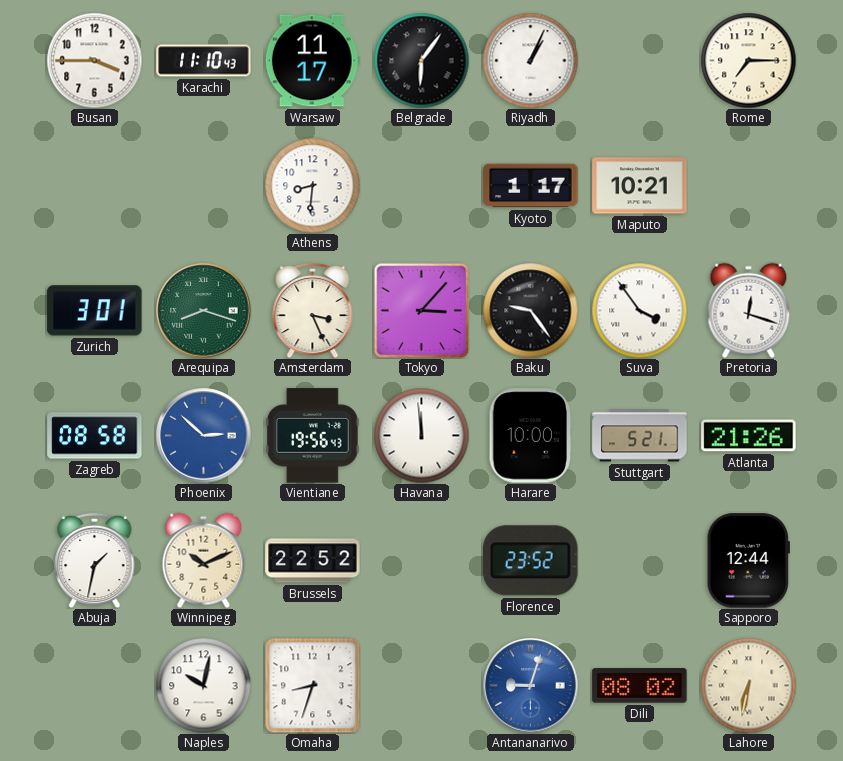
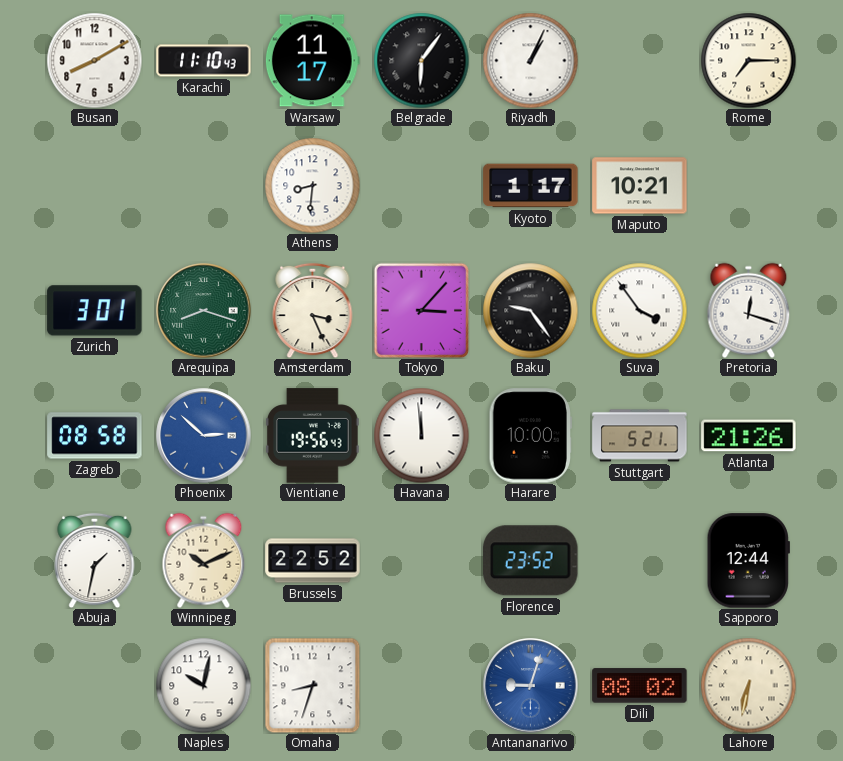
Busan: 3:45 -> 8:10 (94, 60)
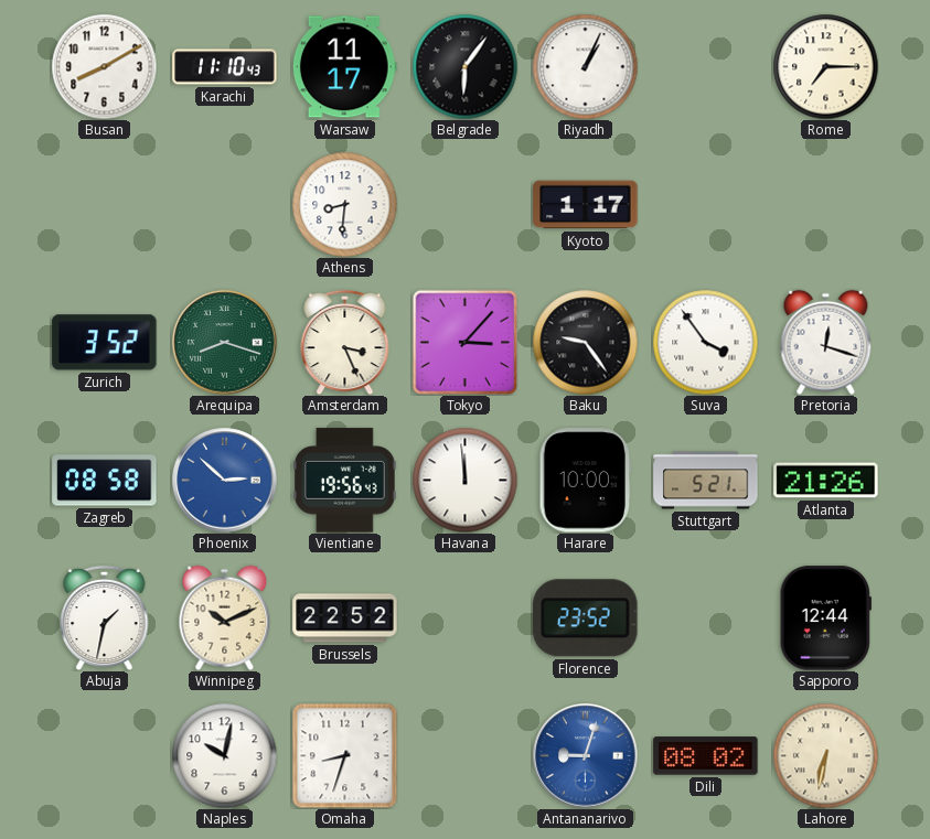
Maputo: 10:21 -> none (640, 186)
Zurich: 3:01 -> 3:52 (105, 343)
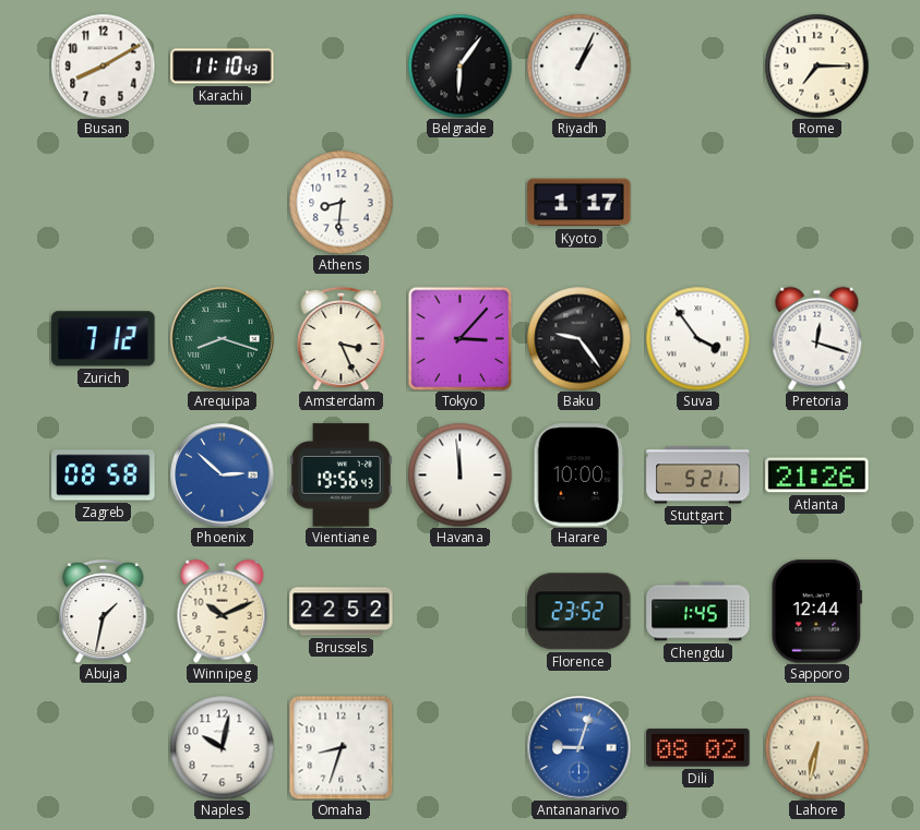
Warsaw: 11:17 -> none (344, 67)
Zurich: 3:52 -> 7:12 (104, 339)
Chengdu: none -> 1:45 (698, 612)
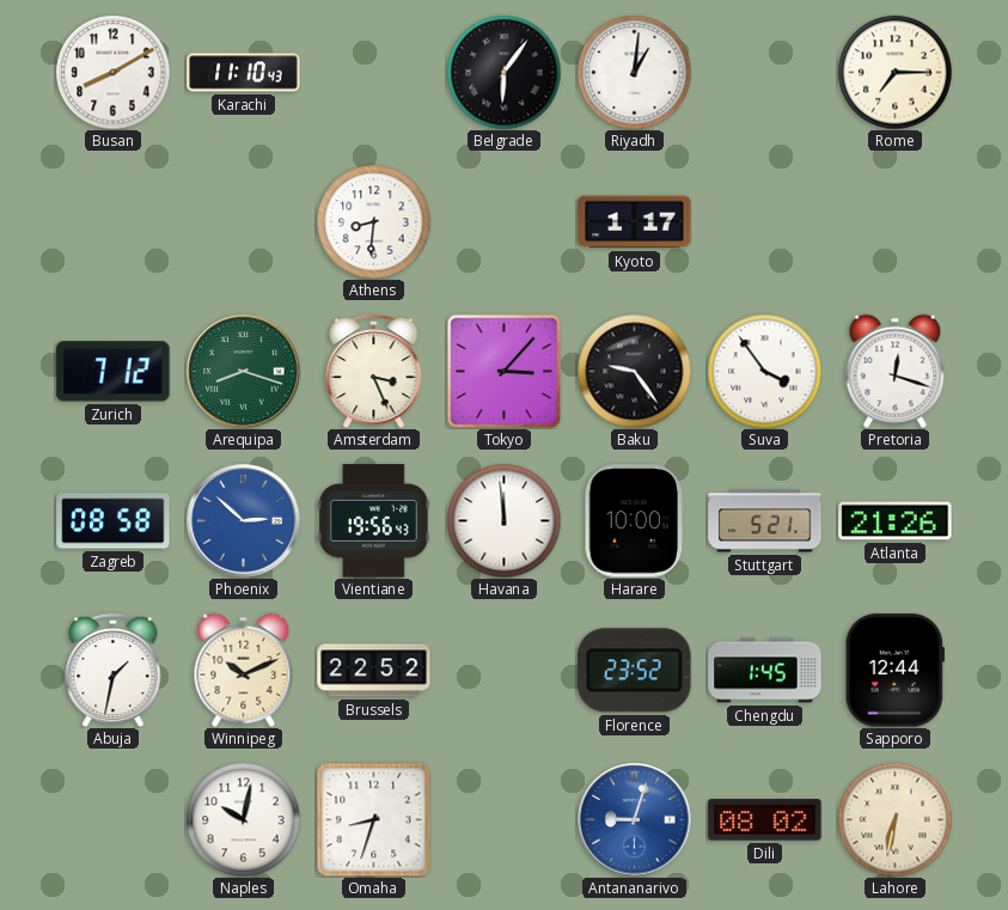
Riyadh: 1:04 -> 1:01 (634, 72)
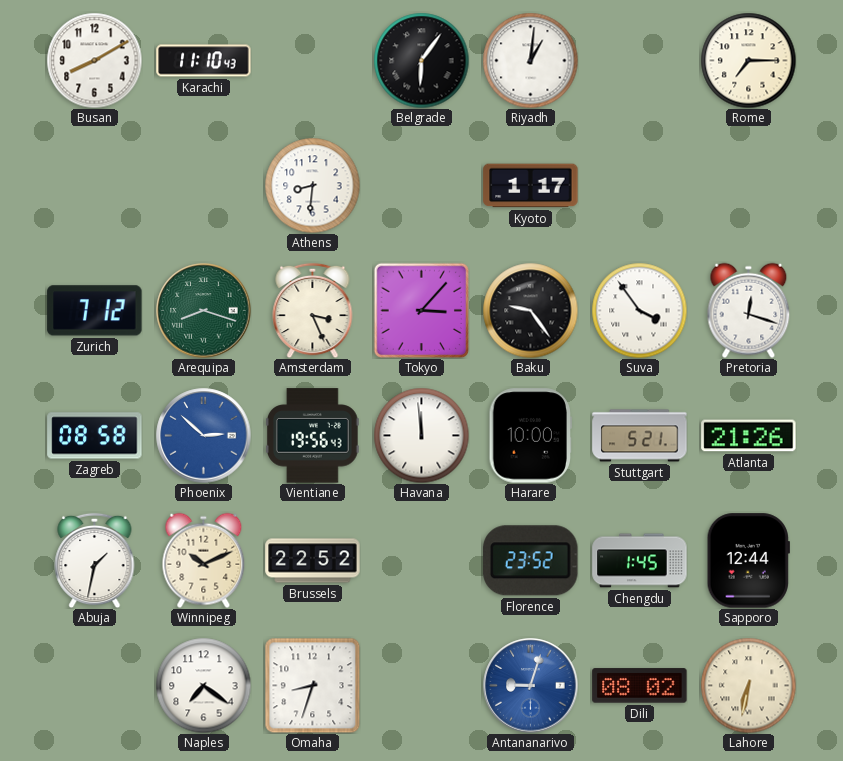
Naples: 10:02 -> 7:21 (203, 685)
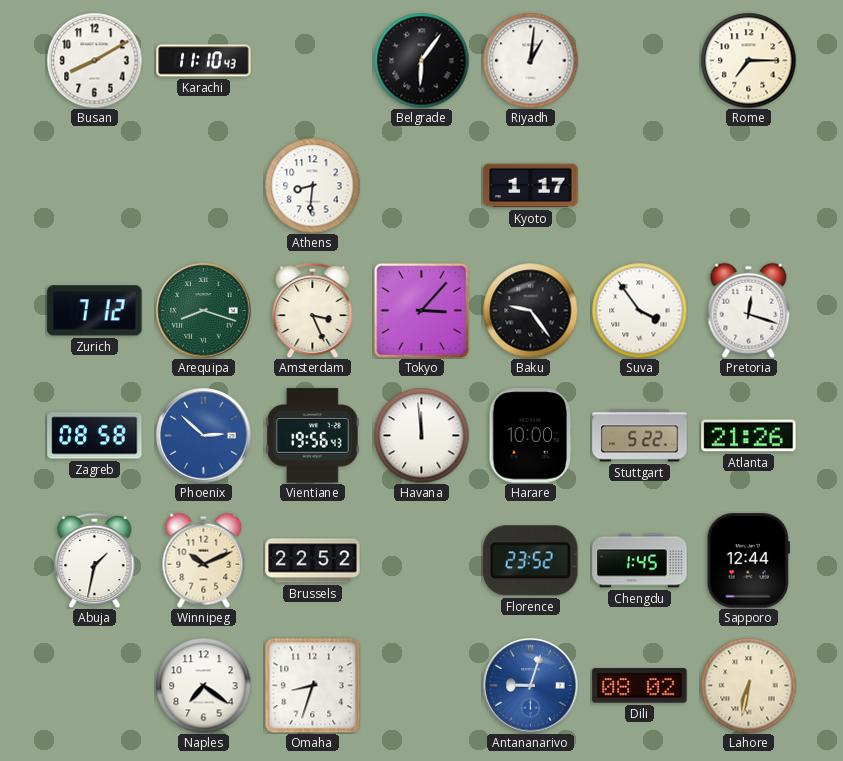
Stuttgart: 5:21 -> 5:22 (640, 436)
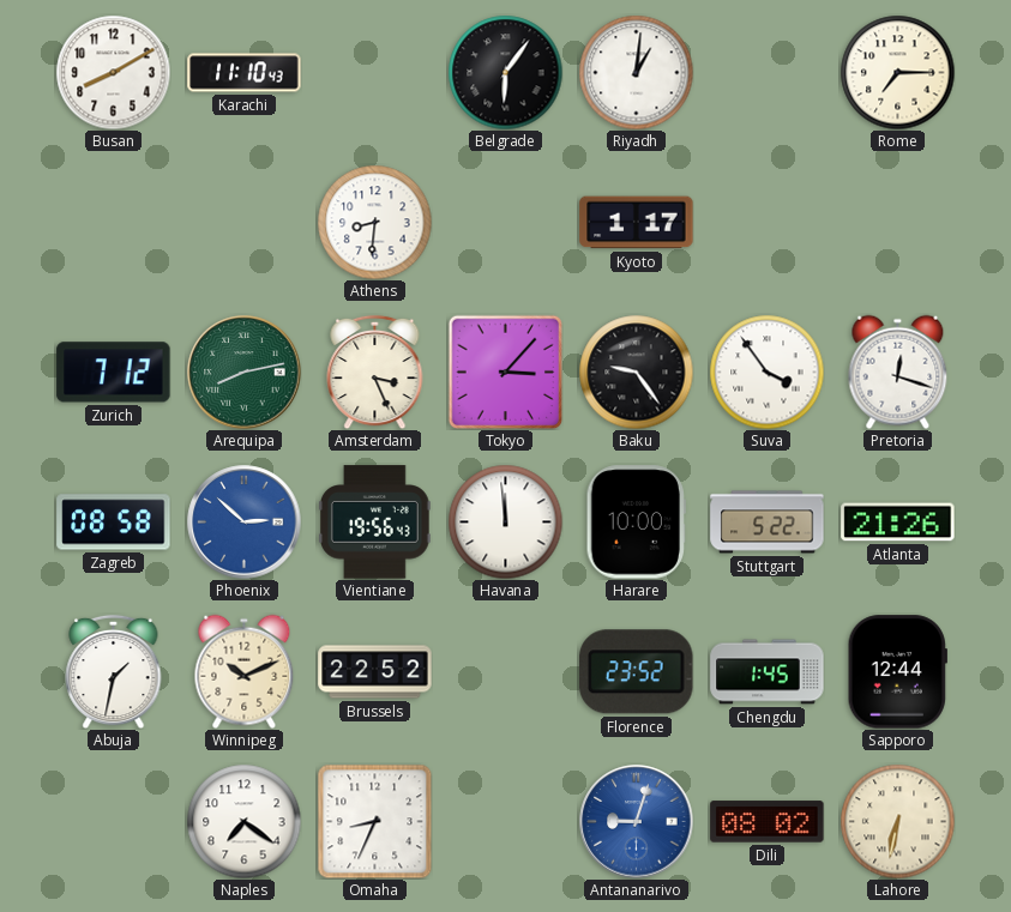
Arequipa: 8:18 -> 8:13 (245, 373)
Omaha: 8:33 -> 8:34 (374, 821)
